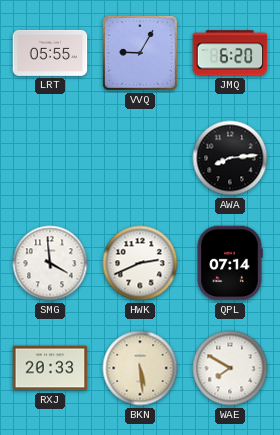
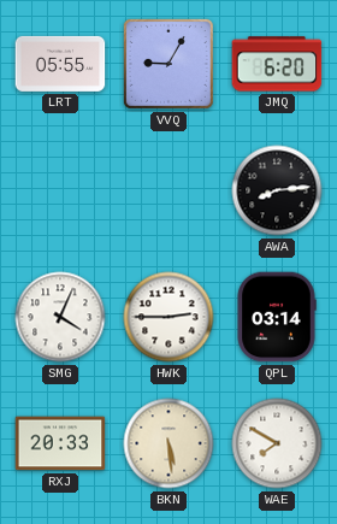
SMG: 3:59 -> 4:04 (60, 317)
HWK: 2:41 -> 2:45 (168, 317)
QPL: 07:14 -> 03:14 (277, 317)
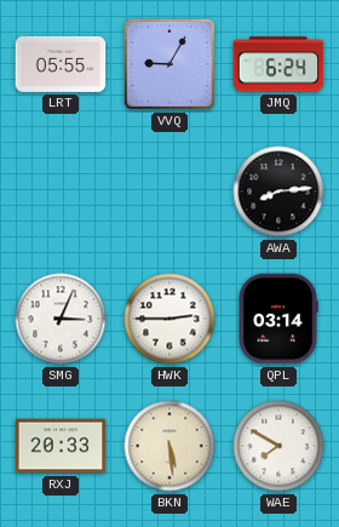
JMQ: 6:20 -> 6:24 (278, 64)
SMG: 4:04 -> 3:04 (61, 319)
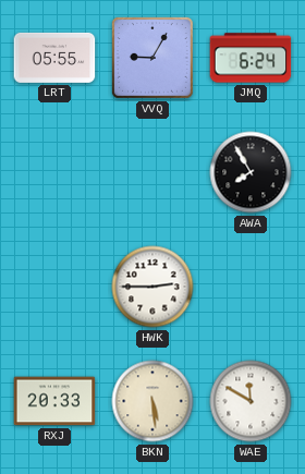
AWA: 8:14 -> 7:55 (251, 172)
SMG: 3:04 -> none (61, 319)
QPL: 03:14 -> none (278, 319)
WAE: 7:50 -> 11:50 (251, 401)
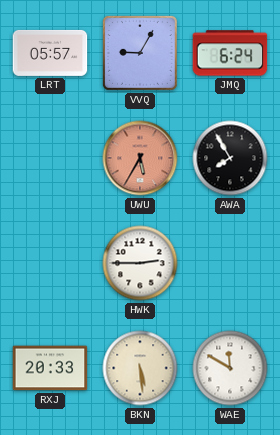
LRT: 05:55 -> 05:57 (50, 53)
UWU: none -> 5:35 (140, 158)
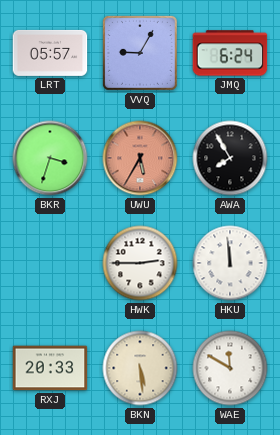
BKR: none -> 3:33 (50, 158)
HKU: none -> 11:59 (230, 263)
